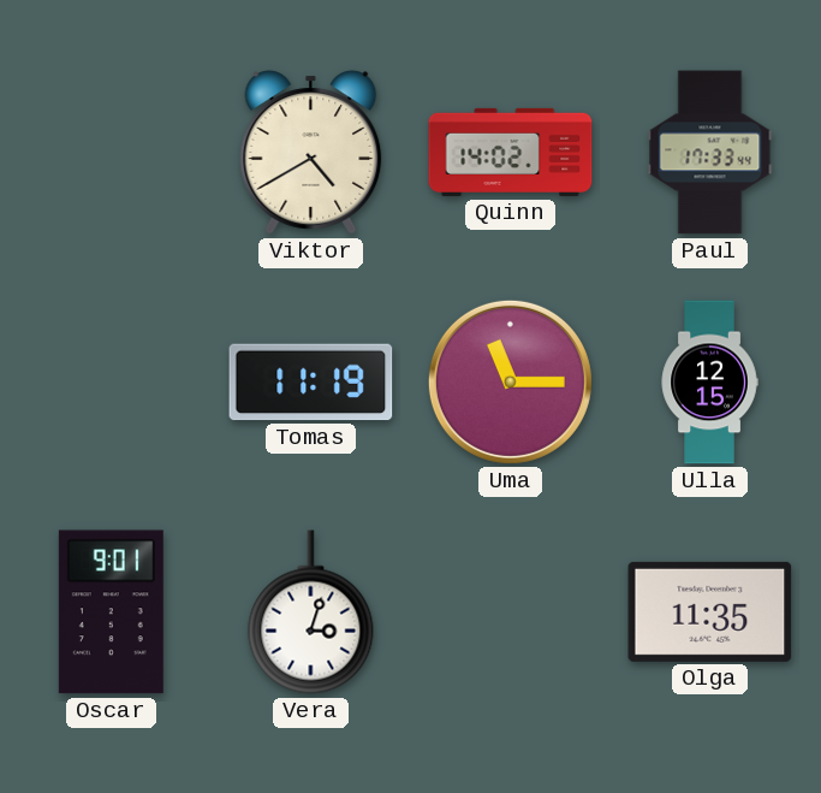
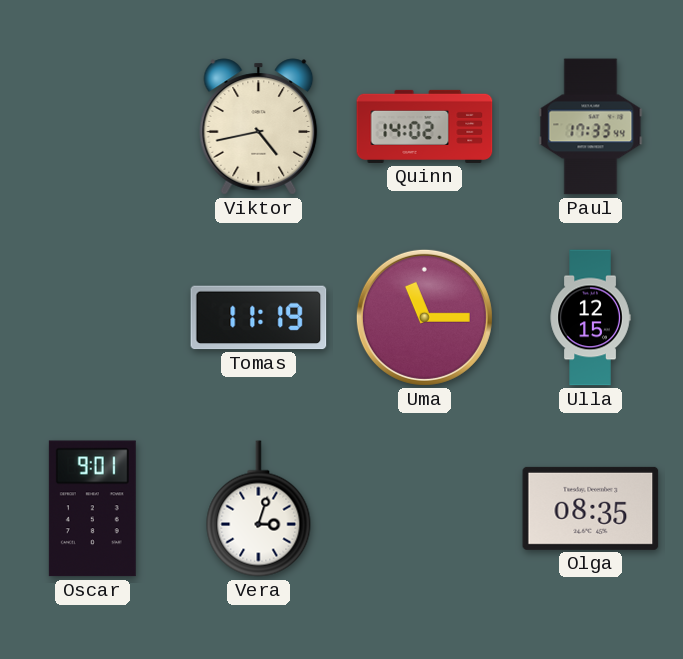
Viktor: 4:40 -> 4:43 (259, 127)
Olga: 11:35 -> 08:35 (591, 508)
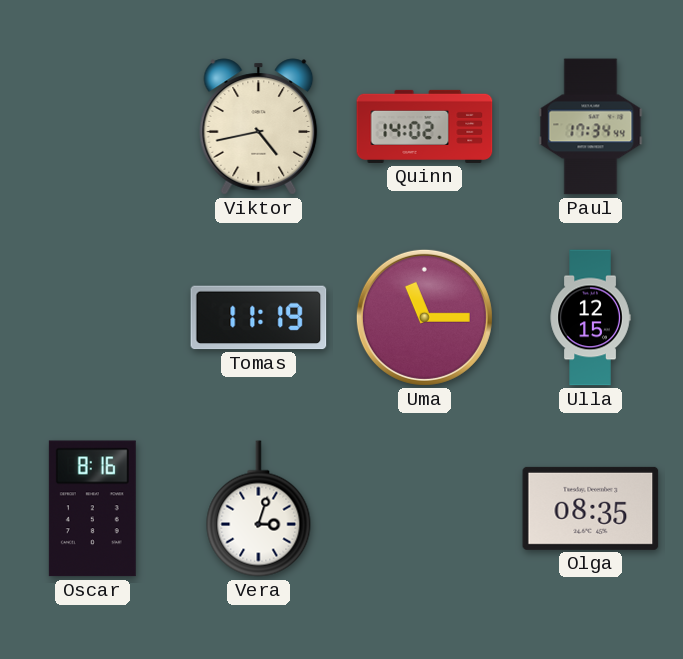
Paul: 17:33 -> 17:34 (591, 127)
Oscar: 9:01 -> 8:16 (92, 509)
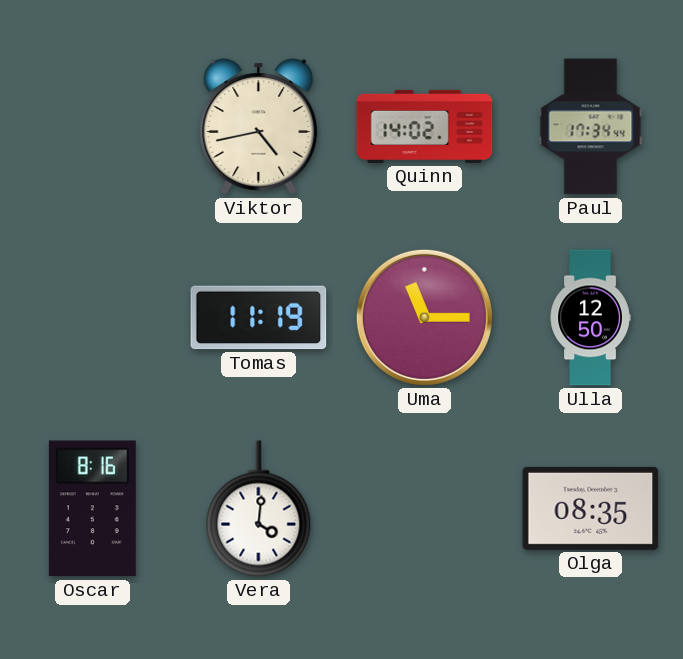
Ulla: 12:15 -> 12:50 (590, 318)
Vera: 3:03 -> 4:01 (259, 509)
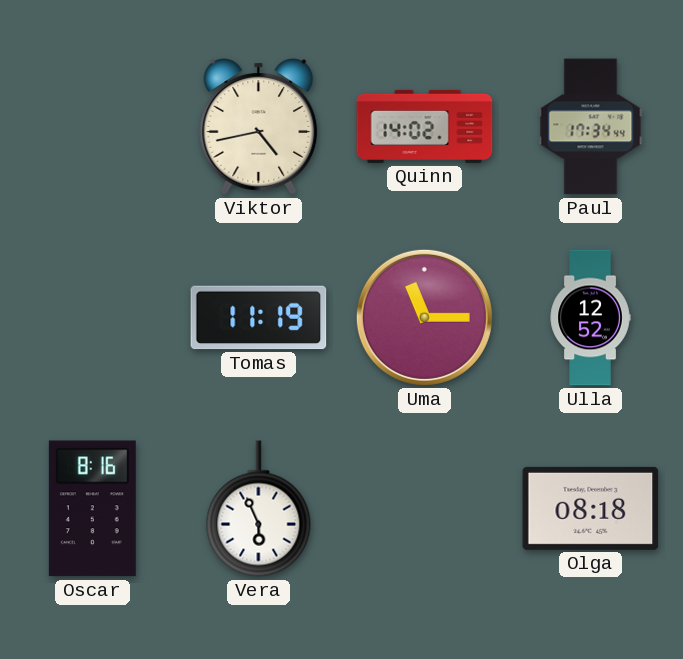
Ulla: 12:50 -> 12:52 (590, 318)
Vera: 4:01 -> 5:56 (259, 509)
Olga: 08:35 -> 08:18 (591, 508)
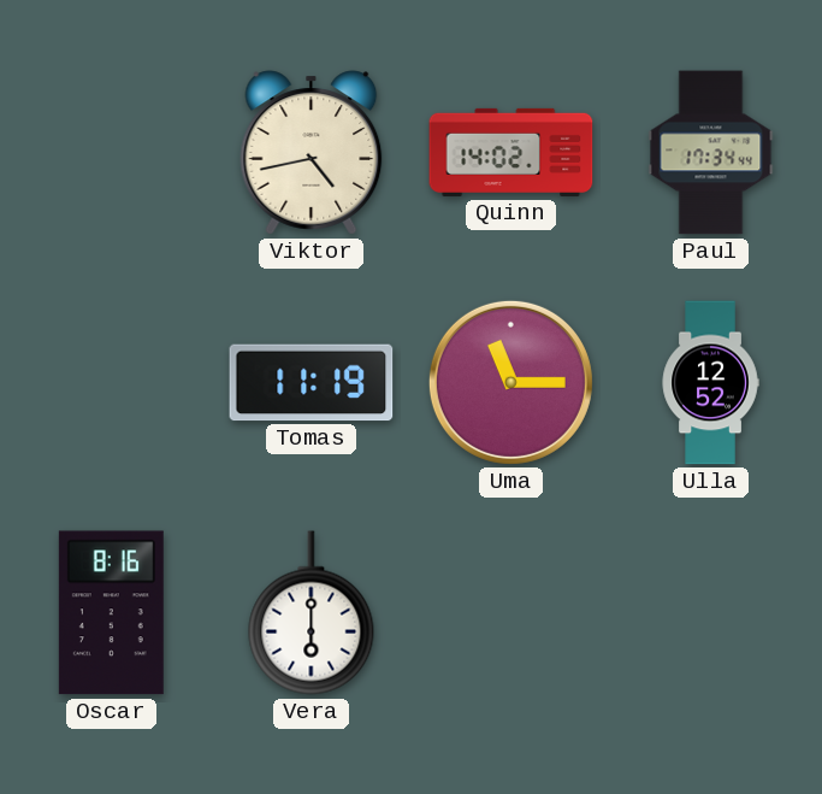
Vera: 5:56 -> 6:00 (312, 613)
Olga: 08:18 -> none (591, 508)
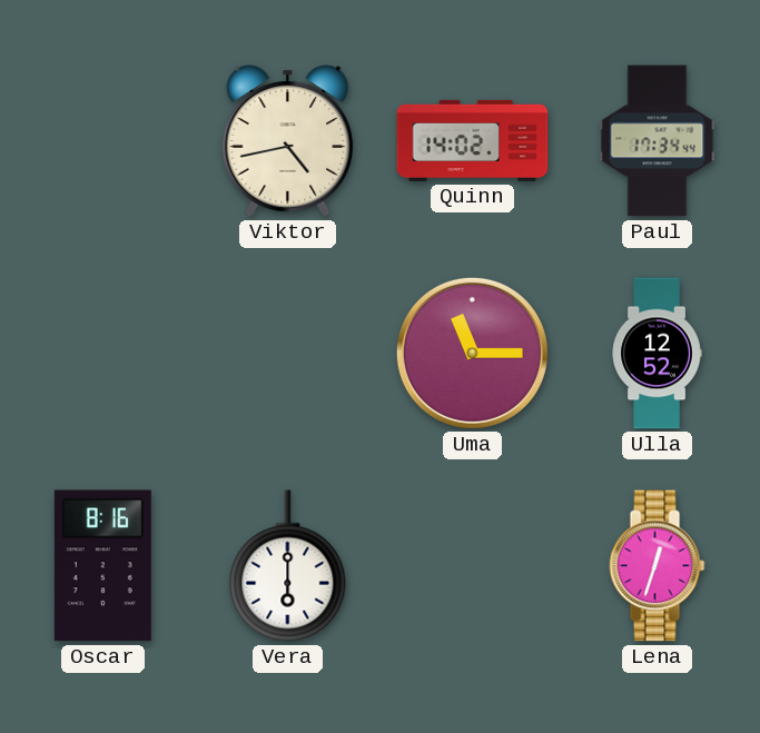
Tomas: 11:19 -> none (312, 383)
Lena: none -> 12:33 (658, 566)
